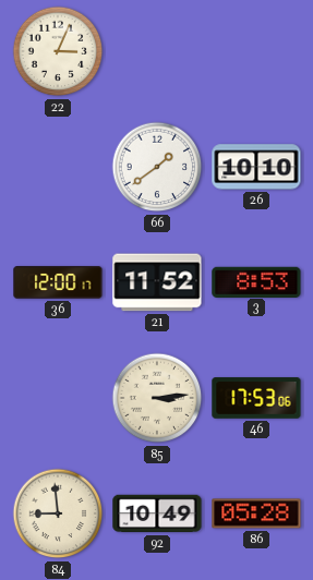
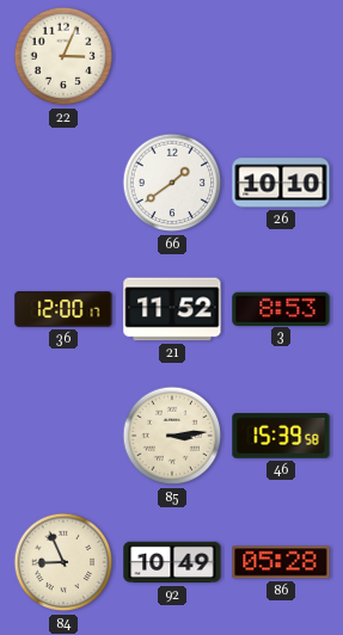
46: 17:53 -> 15:39 (281, 436)
84: 8:59 -> 8:56 (63, 562)
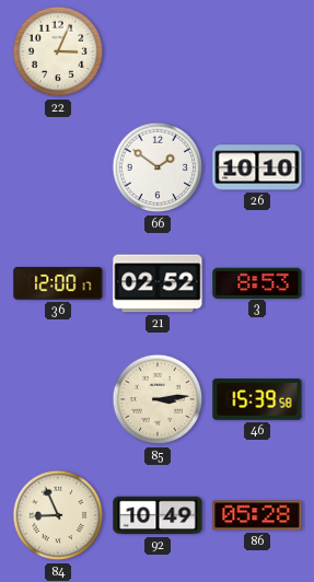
66: 1:39 -> 1:51 (158, 167)
21: 11:52 -> 02:52 (158, 283)
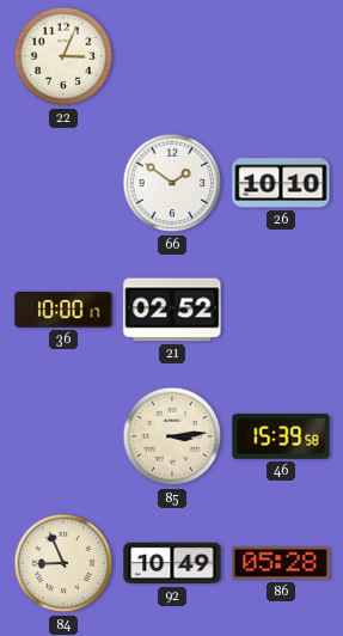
36: 12:00 -> 10:00 (63, 310)
3: 8:53 -> none (257, 282)
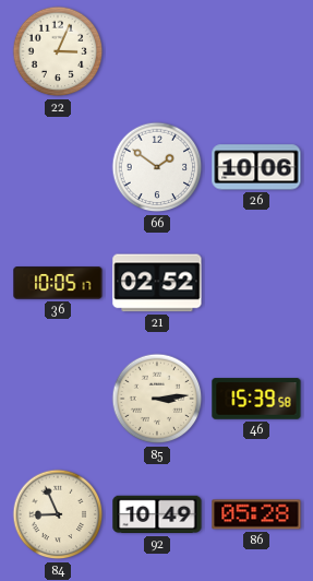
26: 10:10 -> 10:06 (256, 167)
36: 10:00 -> 10:05 (58, 283)
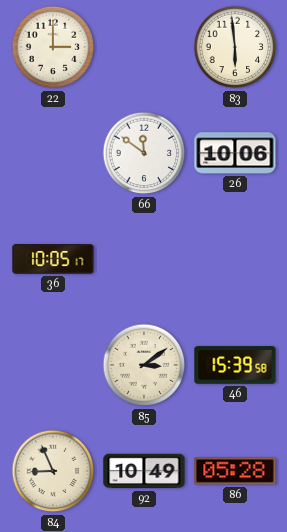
22: 3:04 -> 3:00 (53, 47)
83: none -> 5:59 (235, 47)
66: 1:51 -> 11:51 (144, 153)
21: 02:52 -> none (157, 283)
85: 3:14 -> 3:09 (144, 365)
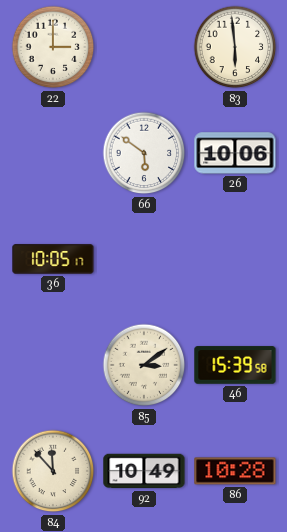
66: 11:51 -> 5:51 (144, 153)
84: 8:56 -> 11:53 (53, 471)
86: 05:28 -> 10:28 (235, 471)
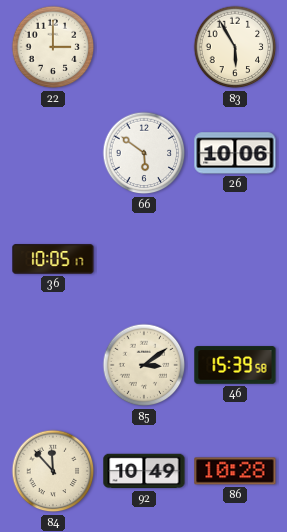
83: 5:59 -> 5:55 (235, 47)
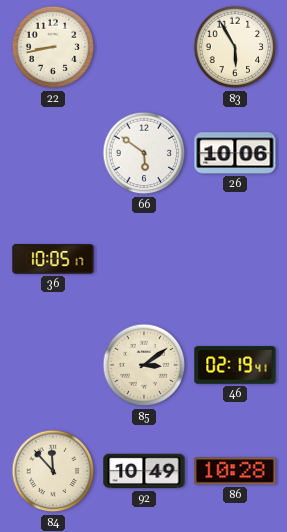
22: 3:00 -> 8:43 (53, 47)
46: 15:39 -> 02:19 (235, 365)
